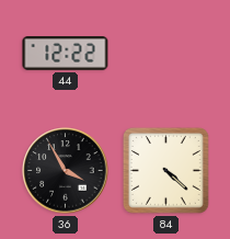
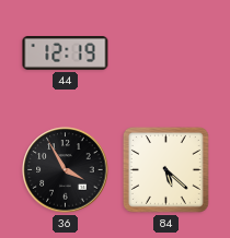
44: 12:22 -> 12:19 (66, 53)
84: 4:22 -> 5:22 (165, 169)
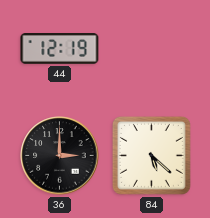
36: 3:55 -> 3:00 (60, 156)
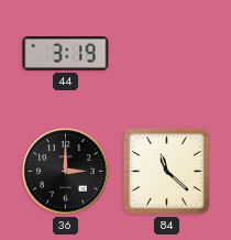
44: 12:19 -> 3:19 (66, 54)
84: 5:22 -> 11:22 (166, 171)
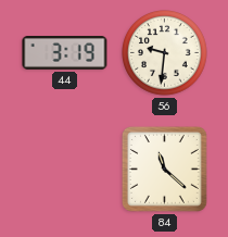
56: none -> 9:31 (165, 53)
36: 3:00 -> none (66, 172)
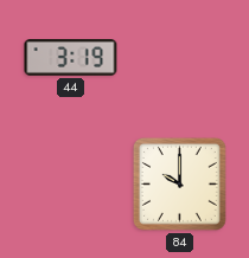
56: 9:31 -> none (165, 53)
84: 11:22 -> 10:00 (179, 183)
